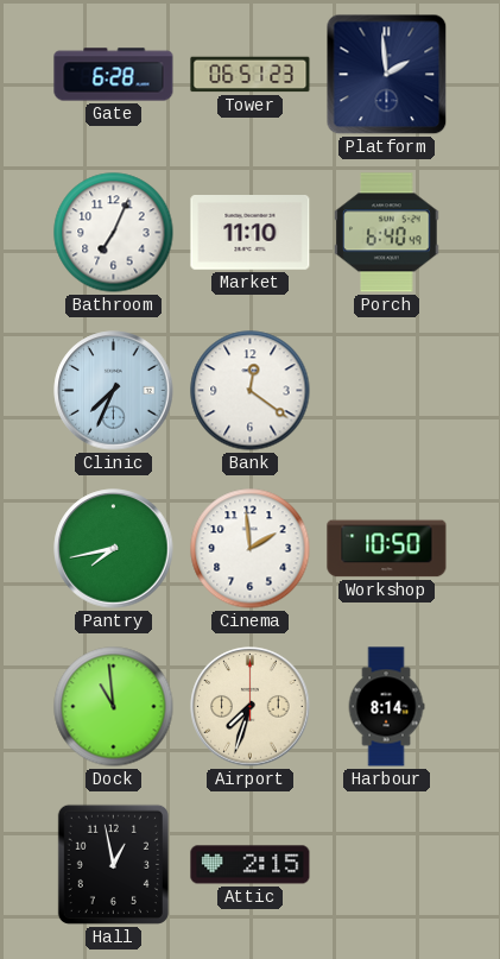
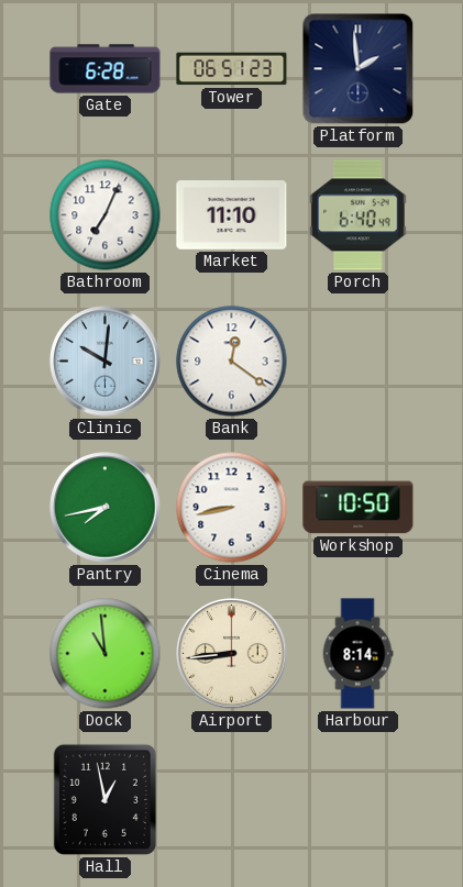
Clinic: 7:34 -> 10:01 (106, 362)
Cinema: 1:59 -> 8:43 (232, 508)
Airport: 7:33 -> 8:44 (232, 654)
Attic: 2:15 -> none (251, 865)
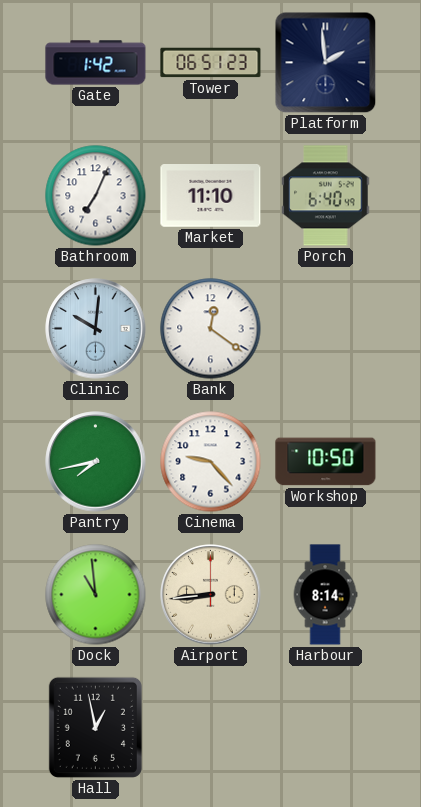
Gate: 6:28 -> 1:42 (96, 63)
Cinema: 8:43 -> 9:23 (211, 462)
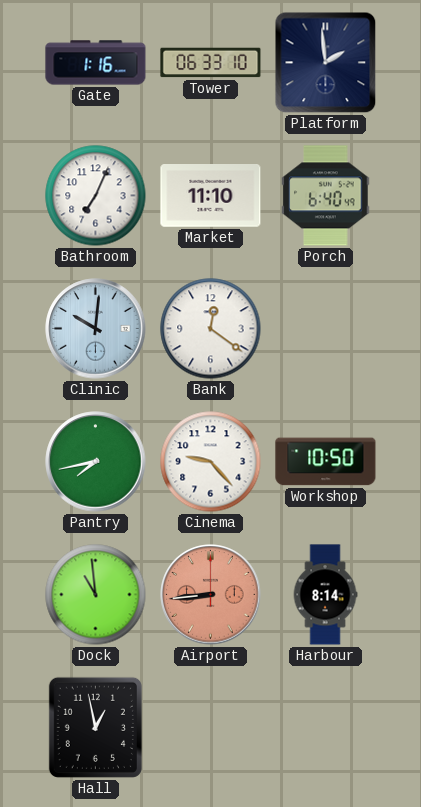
Gate: 1:42 -> 1:16 (96, 63)
Tower: 06:51 -> 06:33 (211, 63)
Airport dial: cream -> salmon (211, 595)
